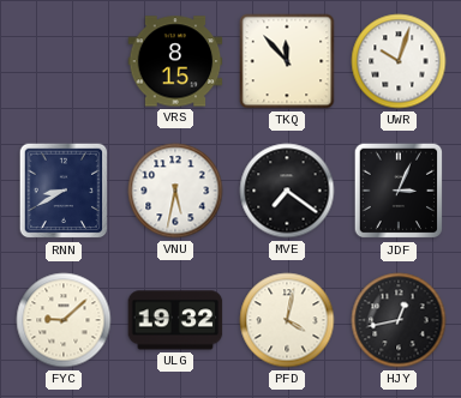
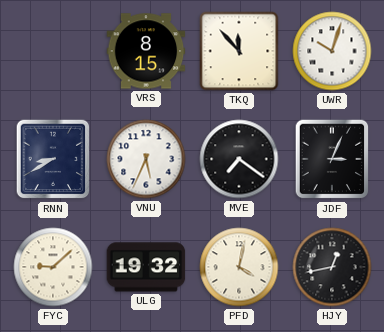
VNU: 5:32 -> 5:34 (146, 159)
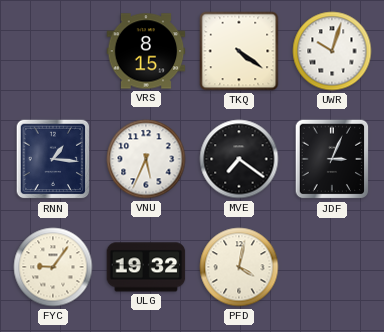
TKQ: 11:53 -> 4:21 (239, 51)
RNN: 8:40 -> 1:16 (53, 159)
FYC: 9:08 -> 9:06 (53, 267)
HJY: 12:43 -> none (332, 267)
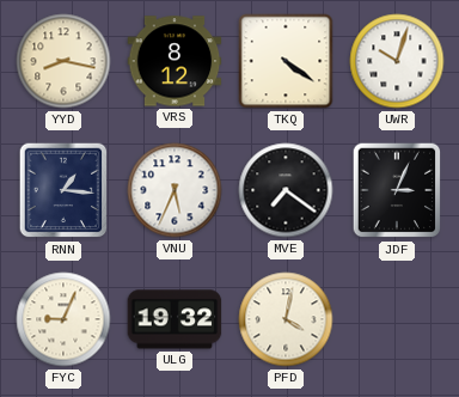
YYD: none -> 8:17 (63, 61)
VRS: 8:15 -> 8:12 (175, 61)
FYC: 9:06 -> 9:04 (63, 319)
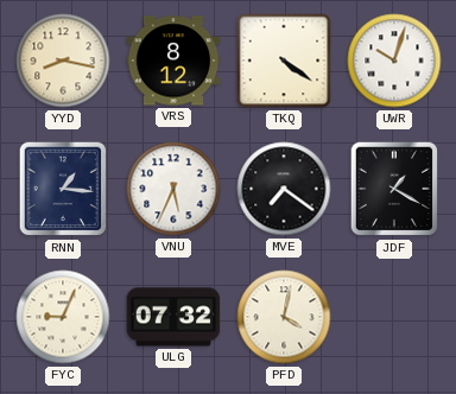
JDF: 3:04 -> 1:20 (394, 189)
ULG: 19:32 -> 07:32 (173, 317)
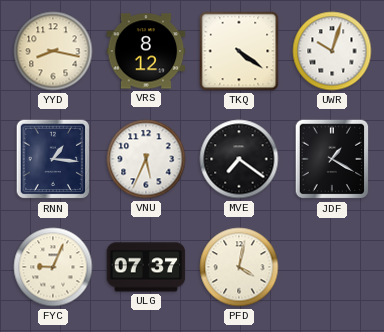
ULG: 07:32 -> 07:37 (146, 267)
